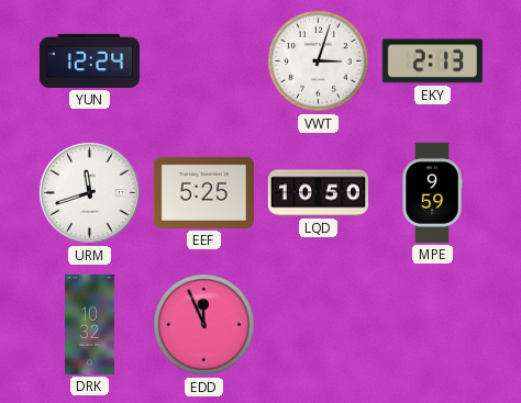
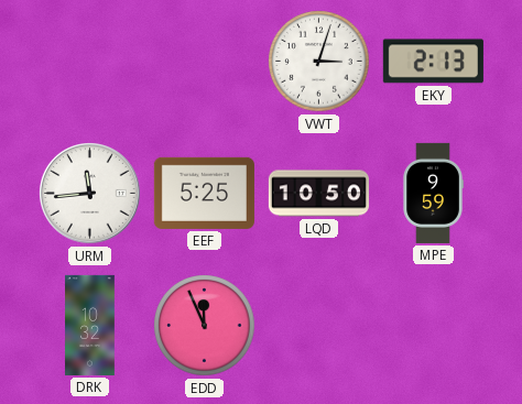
YUN: 12:24 -> none (89, 60)
URM: 11:42 -> 11:44 (90, 194)
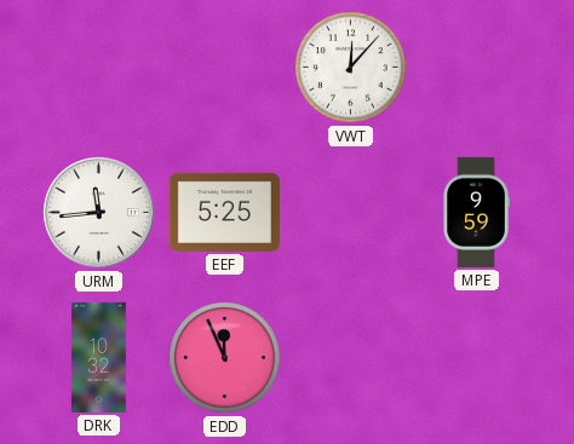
VWT: 3:03 -> 12:07 (351, 68)
EKY: 2:13 -> none (433, 62)
LQD: 10:50 -> none (318, 194)
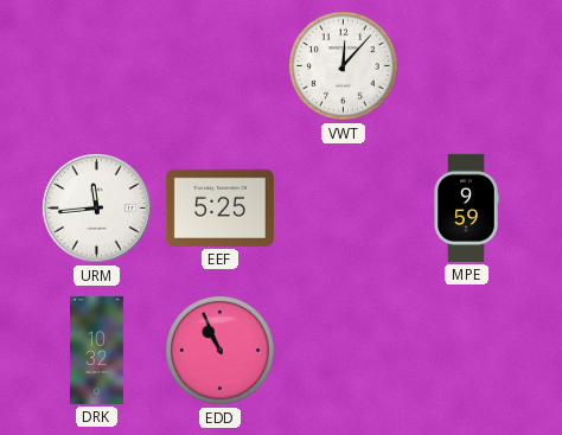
EDD: 11:56 -> 10:56 (221, 351)
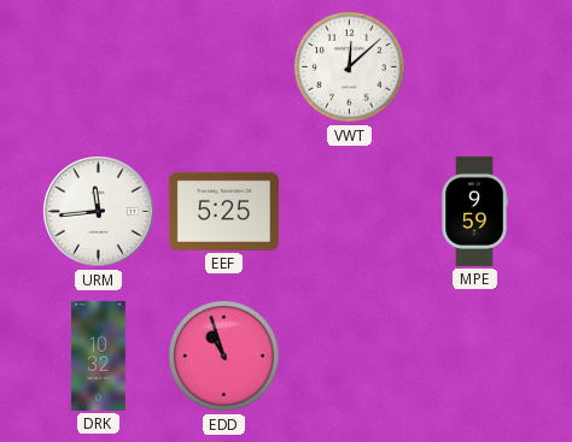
VWT: 12:07 -> 12:08 (350, 67)
EDD: 10:56 -> 10:57 (224, 356)
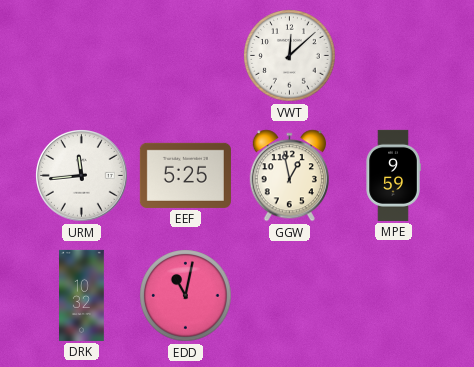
GGW: none -> 12:58 (289, 176)
EDD: 10:57 -> 11:02 (186, 296)
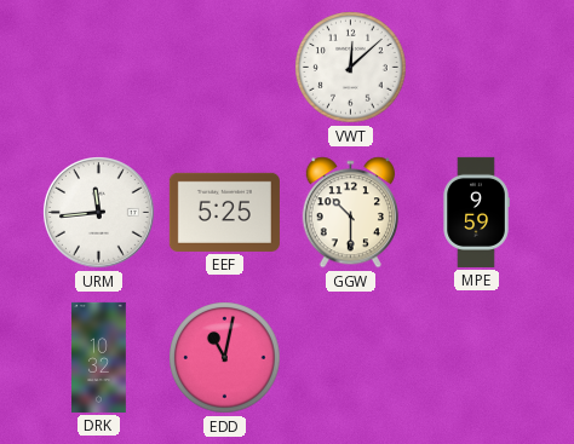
GGW: 12:58 -> 10:30 (350, 213)
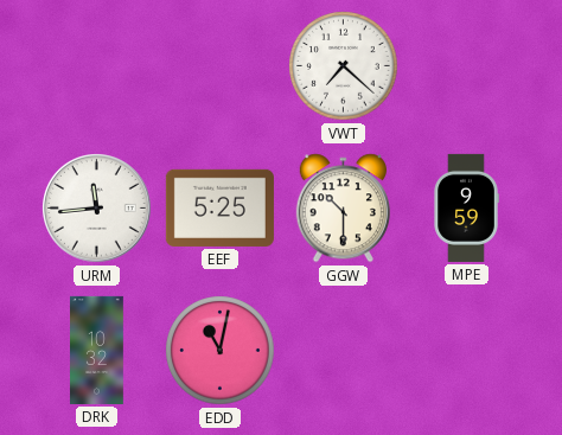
VWT: 12:08 -> 7:22 (344, 66)
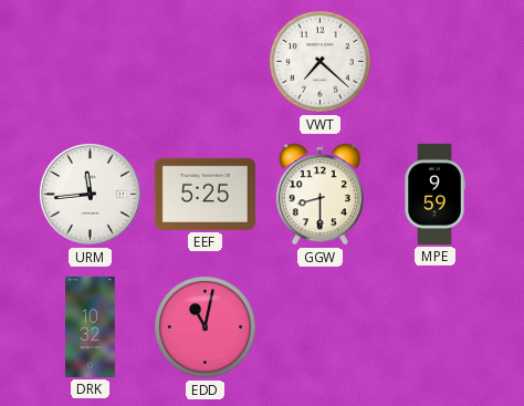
GGW: 10:30 -> 8:30 (319, 195)
